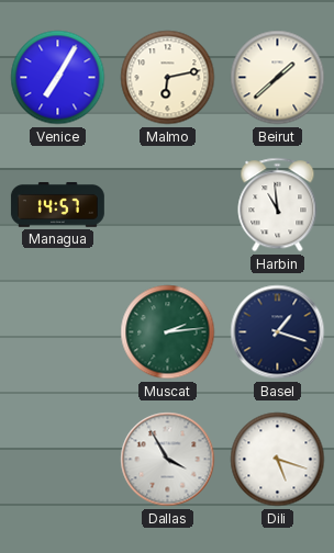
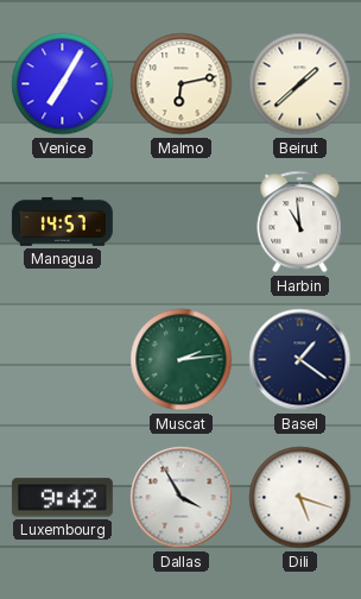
Basel: 1:18 -> 1:21 (300, 360)
Luxembourg: none -> 9:42 (62, 498)
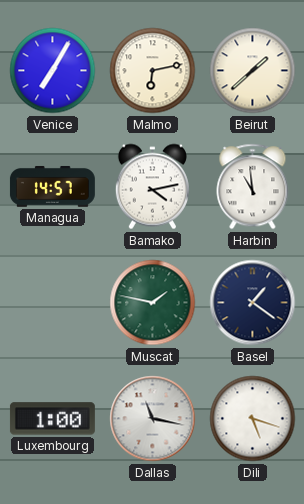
Bamako: none -> 4:13 (152, 187)
Muscat: 2:14 -> 1:47 (153, 303)
Luxembourg: 9:42 -> 1:00 (52, 419)
Dallas: 3:55 -> 11:17 (153, 419)
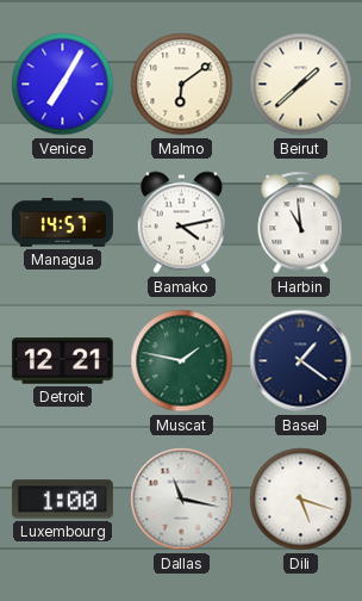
Malmo: 6:13 -> 6:09 (182, 85)
Detroit: none -> 12:21 (62, 361)
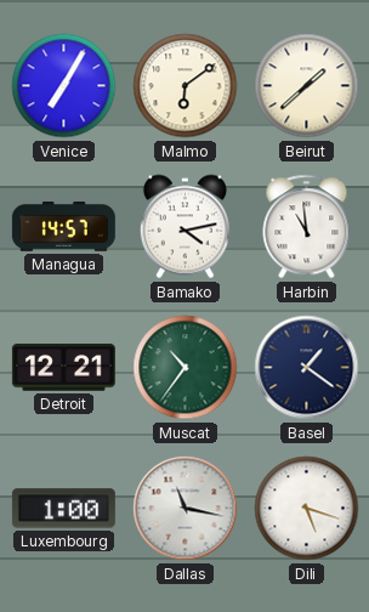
Muscat: 1:47 -> 10:36 (186, 368)
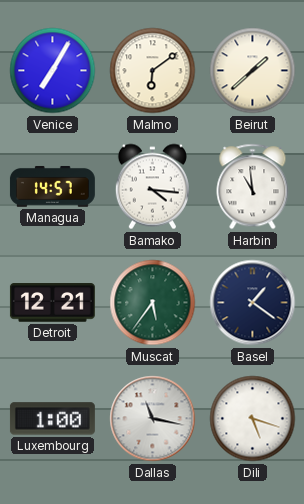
Bamako: 4:13 -> 4:16 (152, 187)
Muscat: 10:36 -> 5:36 (153, 303)
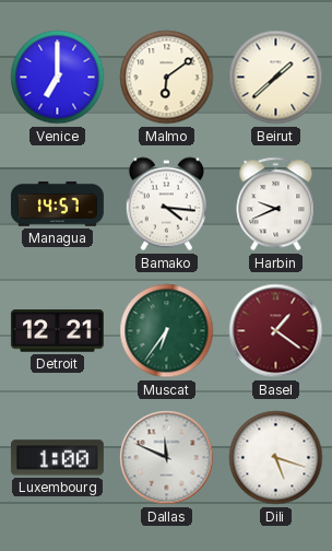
Venice: 7:05 -> 7:00 (58, 78)
Harbin: 10:59 -> 9:41 (276, 204)
Muscat: 5:36 -> 6:36 (167, 331)
Basel dial: navy -> burgundy (276, 331)
Dallas: 11:17 -> 11:49 (167, 458)
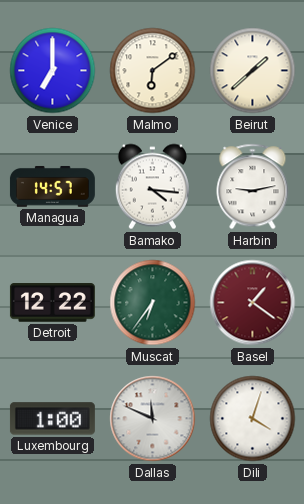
Harbin: 9:41 -> 9:13 (253, 187)
Detroit: 12:21 -> 12:22 (52, 303)
Dili: 5:18 -> 4:03 (253, 419)
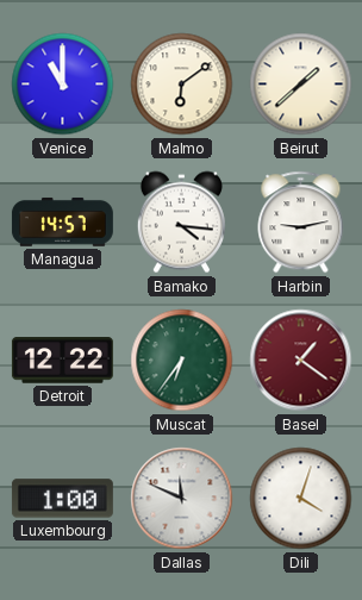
Venice: 7:00 -> 11:00 (63, 85)
